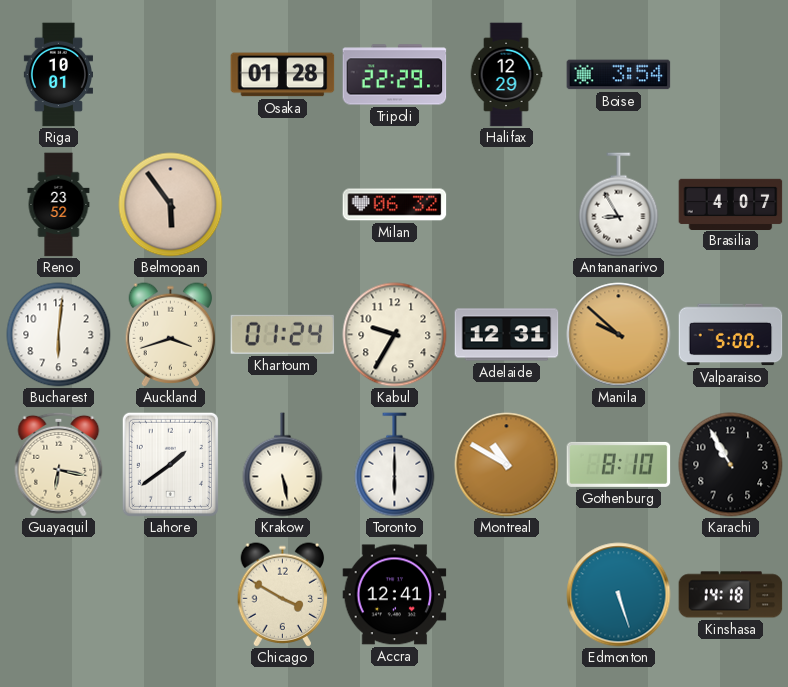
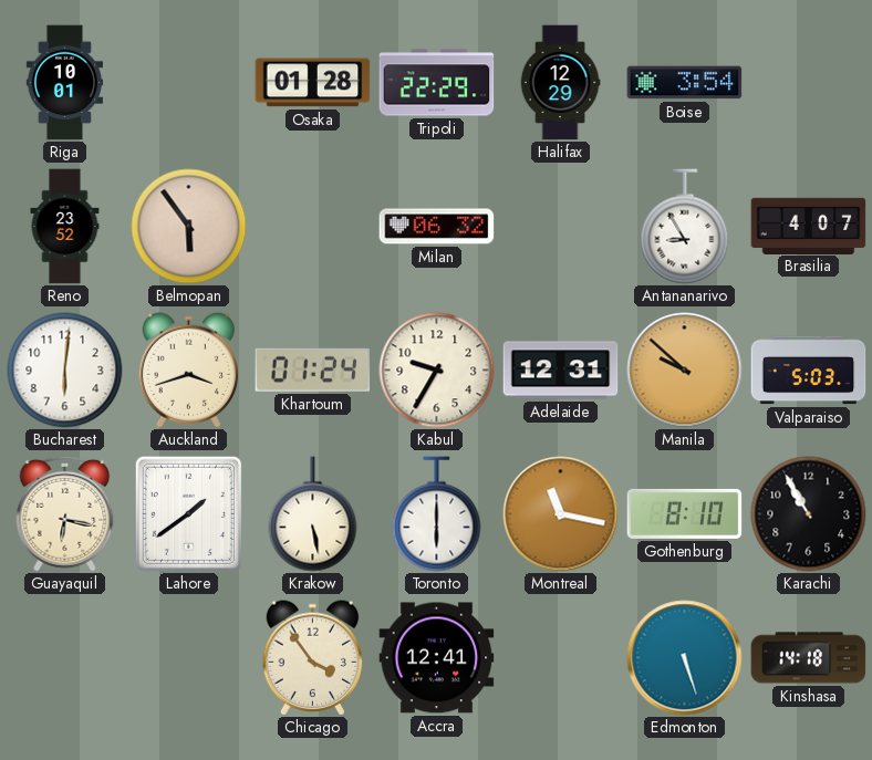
Valparaiso: 5:00 -> 5:03 (809, 371)
Montreal: 10:50 -> 11:17 (561, 514)
Chicago: 3:50 -> 3:54 (313, 658)
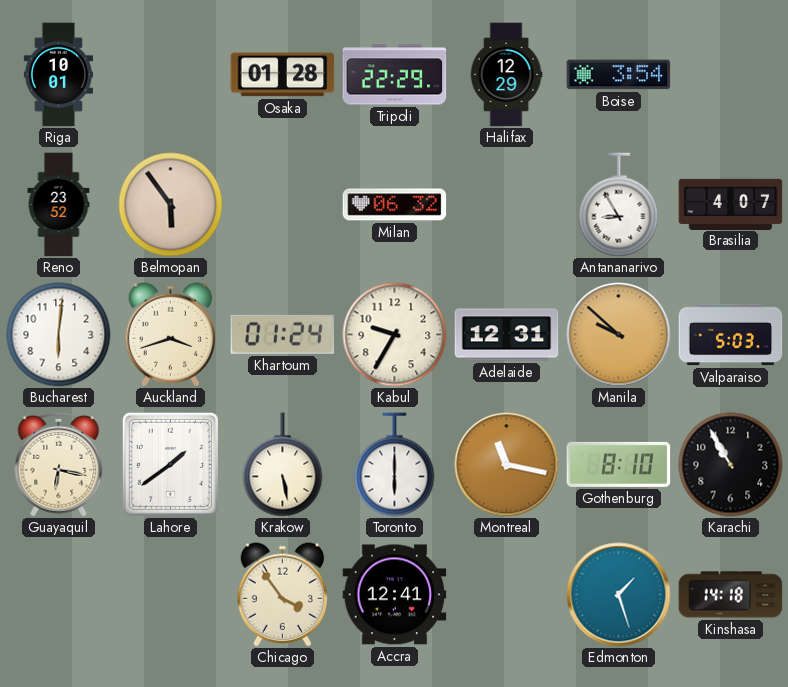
Edmonton: 5:27 -> 1:27 (619, 595)
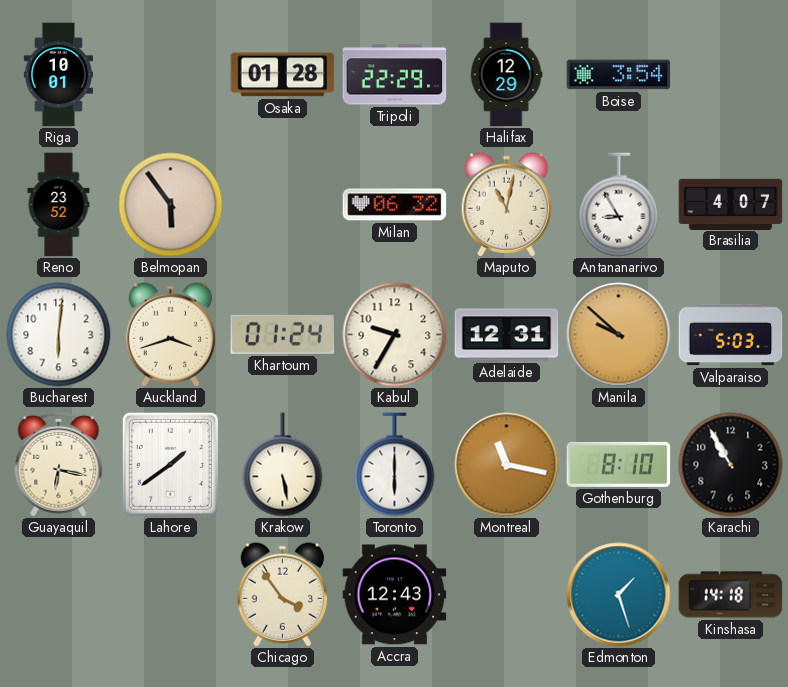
Maputo: none -> 11:02 (507, 205)
Accra: 12:41 -> 12:43 (395, 595)
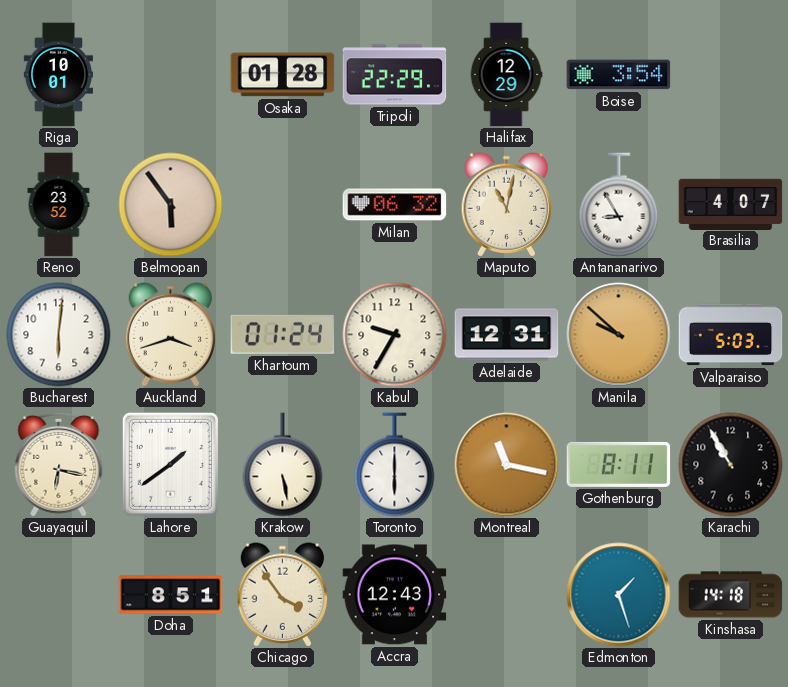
Gothenburg: 8:10 -> 8:11 (619, 464)
Doha: none -> 8:51 (171, 595)
